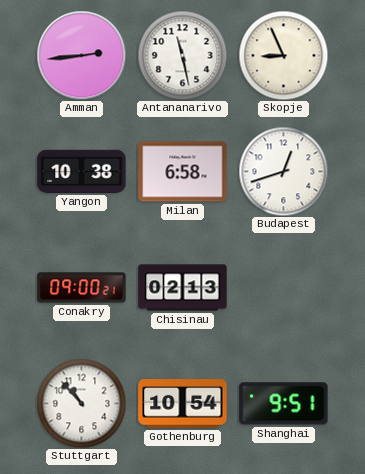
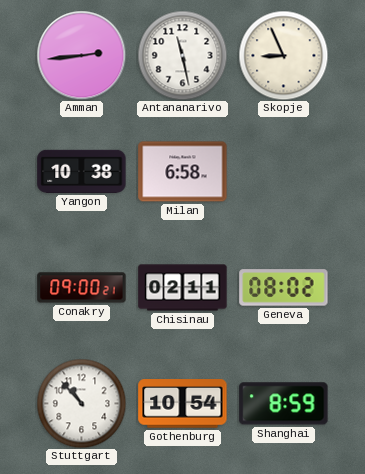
Budapest: 12:42 -> none (283, 171)
Chisinau: 02:13 -> 02:11 (183, 288)
Geneva: none -> 08:02 (284, 288)
Shanghai: 9:51 -> 8:59 (284, 404)
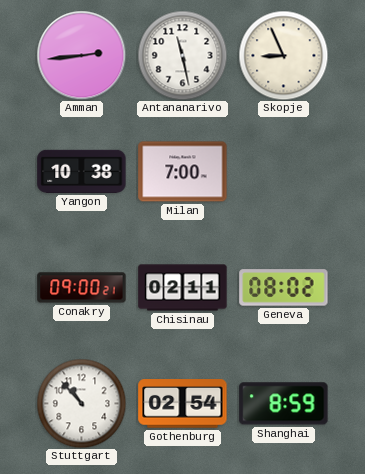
Milan: 6:58 -> 7:00 (183, 172)
Gothenburg: 10:54 -> 02:54 (183, 404)
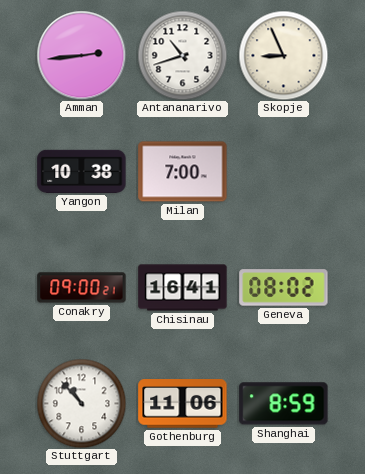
Antananarivo: 11:28 -> 10:42 (182, 55)
Chisinau: 02:11 -> 16:41 (183, 288)
Gothenburg: 02:54 -> 11:06 (183, 404)
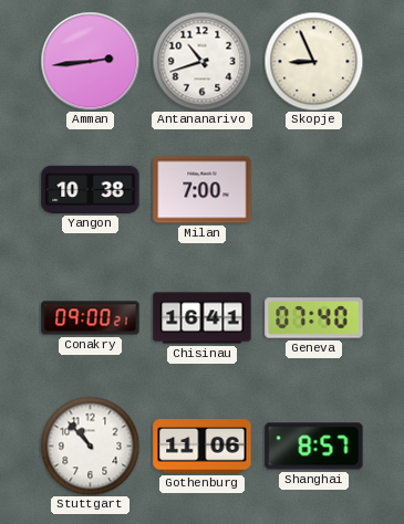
Geneva: 08:02 -> 07:40 (314, 318)
Shanghai: 8:59 -> 8:57 (314, 447)
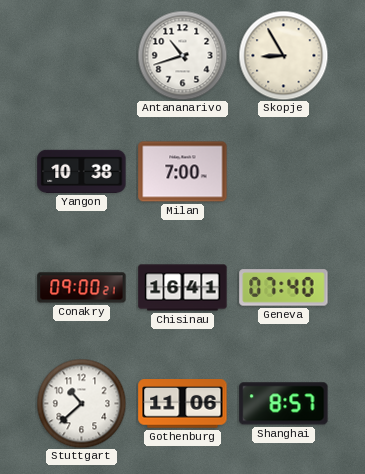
Amman: 2:44 -> none (90, 61)
Skopje: 8:56 -> 8:55 (283, 55)
Stuttgart: 10:53 -> 10:38 (81, 403)
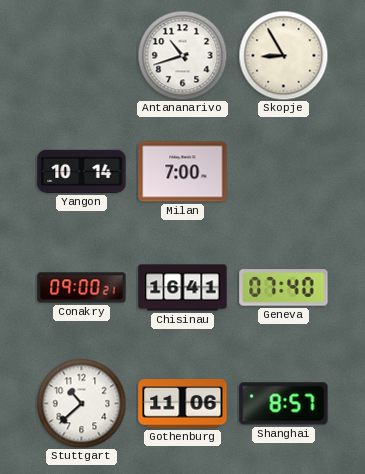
Yangon: 10:38 -> 10:14 (82, 171)
